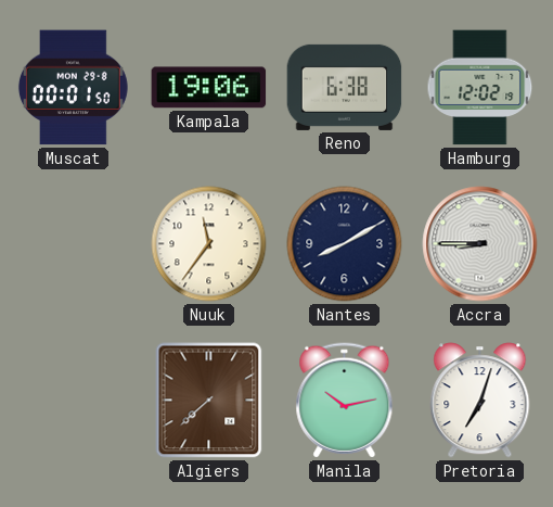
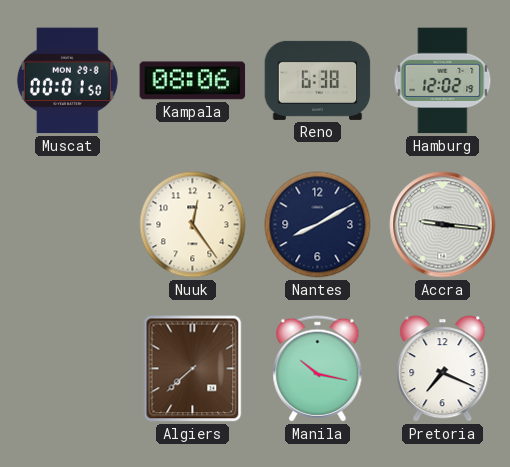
Kampala: 19:06 -> 08:06 (193, 81)
Nuuk: 11:36 -> 12:24 (193, 225)
Accra: 8:45 -> 9:16 (443, 225)
Manila: 10:13 -> 10:17 (318, 369)
Pretoria: 7:03 -> 7:19 (443, 369)
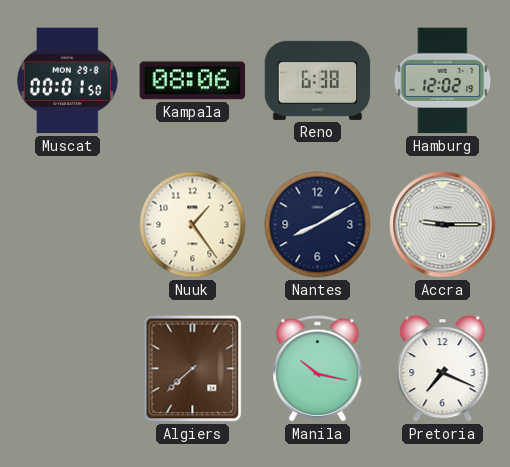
Nuuk: 12:24 -> 1:24 (193, 225)
Accra: 9:16 -> 9:15 (443, 225)
